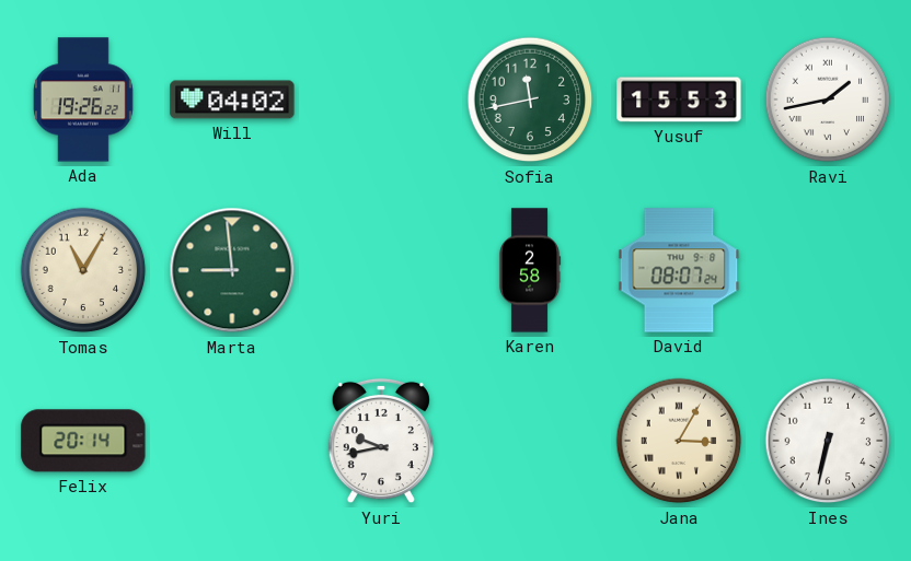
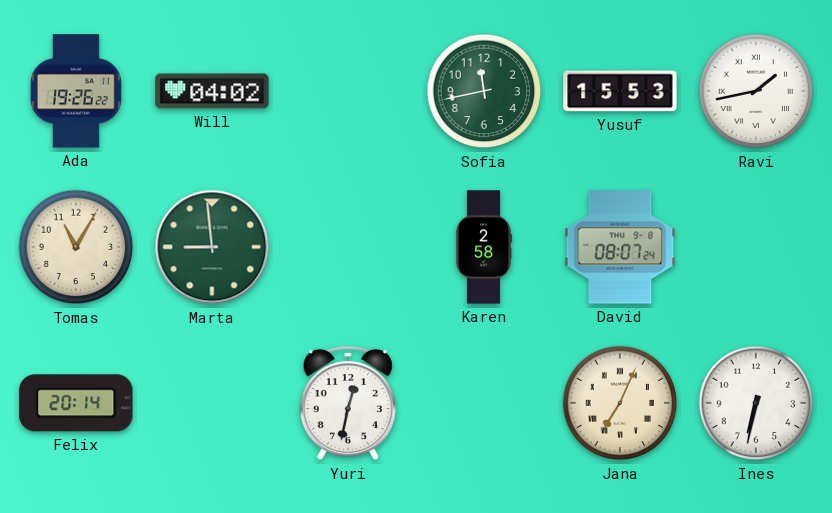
Yuri: 9:43 -> 12:32 (348, 403)
Jana: 3:05 -> 7:04 (620, 403)
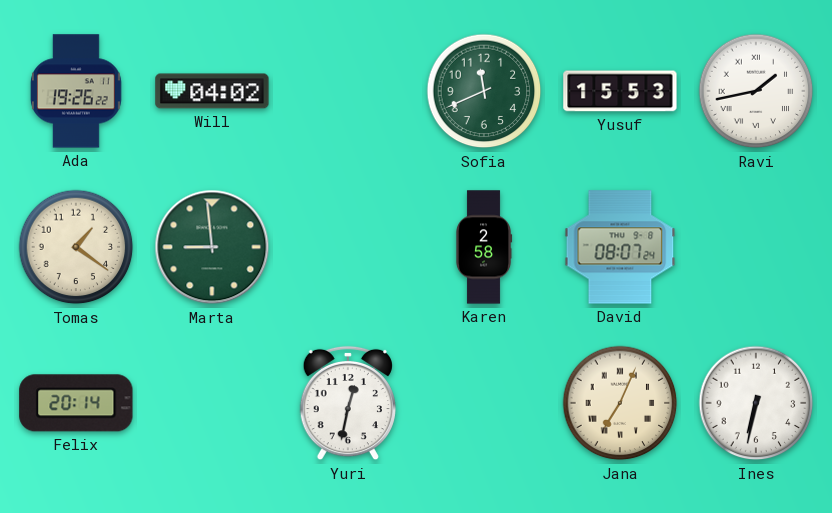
Sofia: 11:43 -> 11:41 (484, 91)
Tomas: 11:05 -> 1:21 (76, 247)
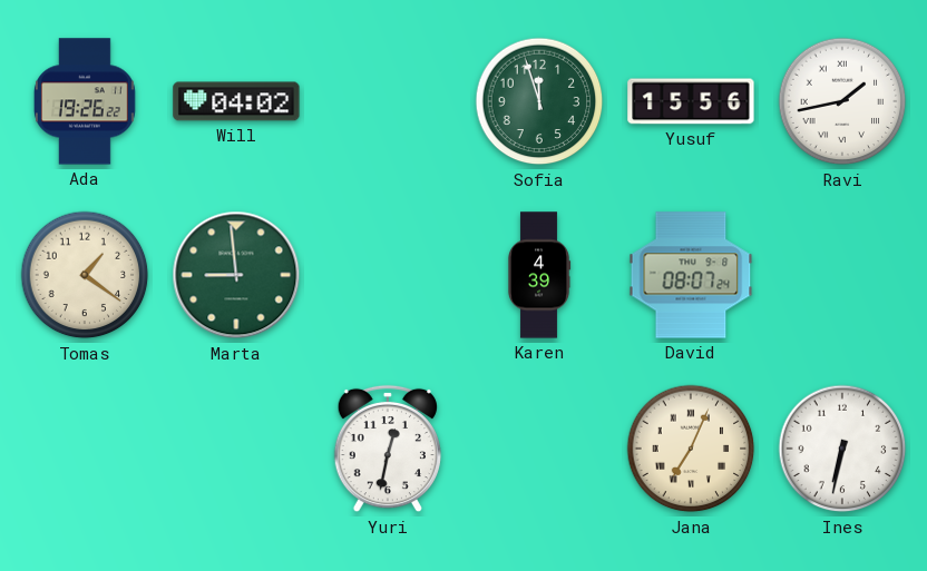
Sofia: 11:41 -> 11:57 (539, 101)
Yusuf: 15:53 -> 15:56 (691, 101)
Karen: 2:58 -> 4:39 (539, 275)
Felix: 20:14 -> none (76, 403)
